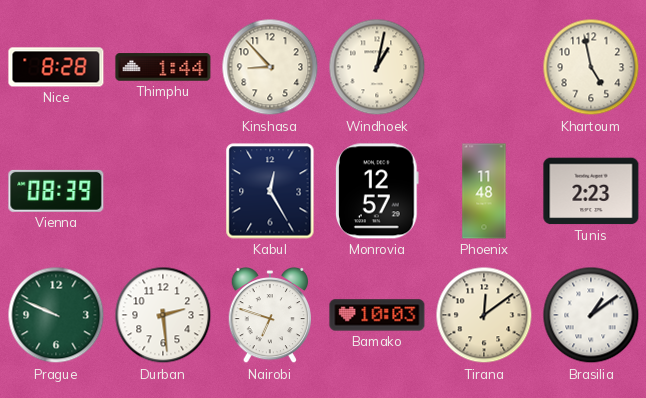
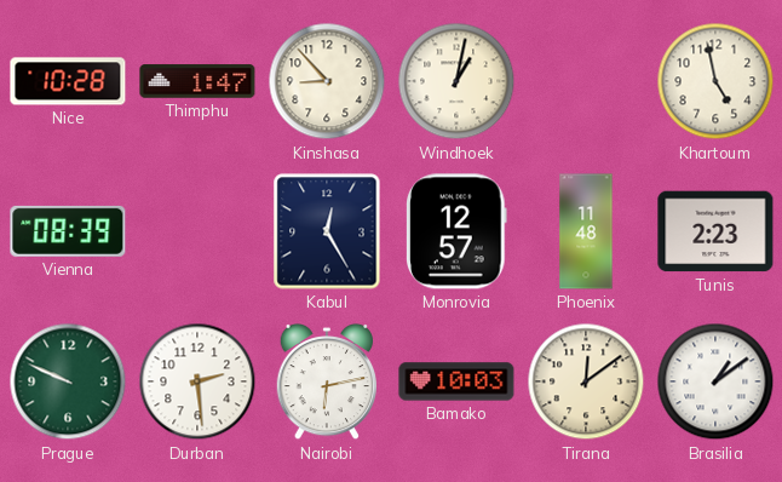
Nice: 8:28 -> 10:28 (68, 81)
Thimphu: 1:44 -> 1:47 (197, 81)
Nairobi: 6:48 -> 6:13 (326, 381)
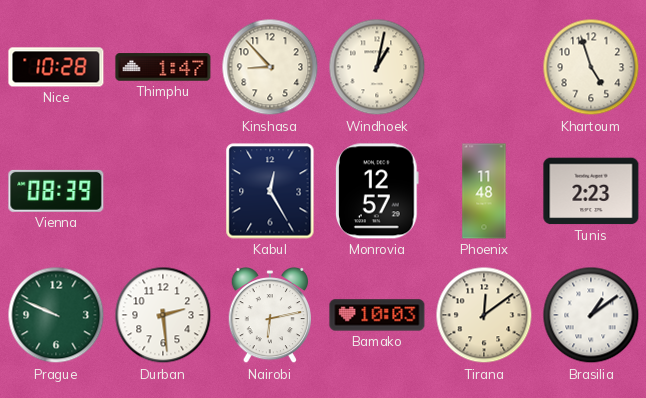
Khartoum: 4:58 -> 4:57 (591, 67)
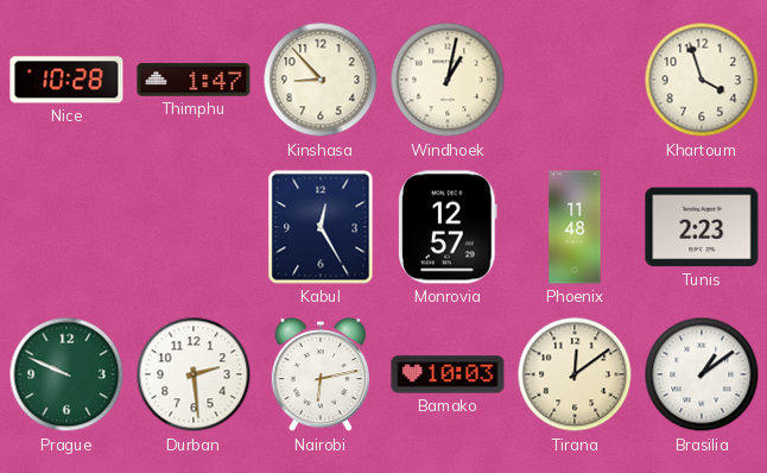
Khartoum: 4:57 -> 3:57 (702, 80)
Vienna: 08:39 -> none (56, 191)
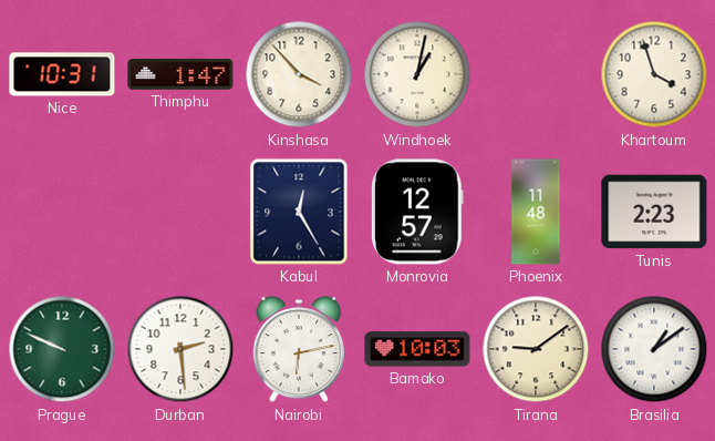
Nice: 10:28 -> 10:31 (62, 74)
Kinshasa: 8:53 -> 3:53 (299, 74)
Tirana: 12:09 -> 9:09 (536, 349)
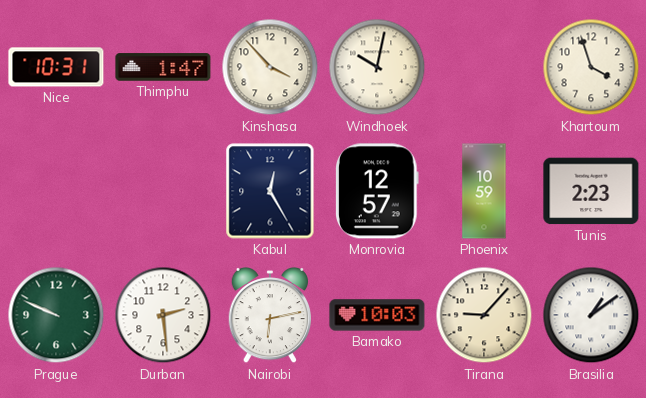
Windhoek: 1:02 -> 10:02 (377, 67)
Phoenix: 11:48 -> 10:59 (484, 191)
Tirana: 9:09 -> 9:07 (484, 315)
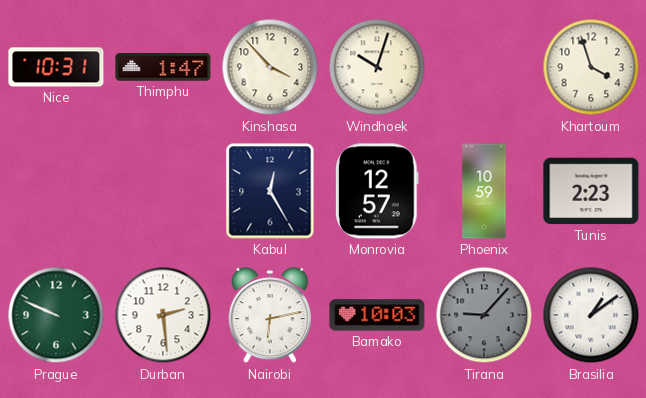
Windhoek: 10:02 -> 10:03 (377, 67)
Tirana dial: cream -> grey (484, 315)
